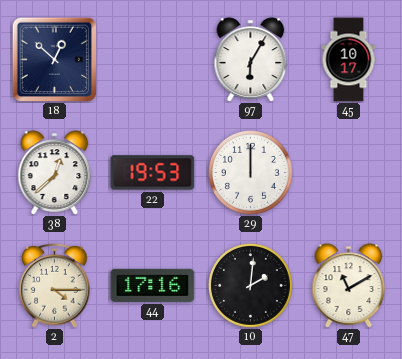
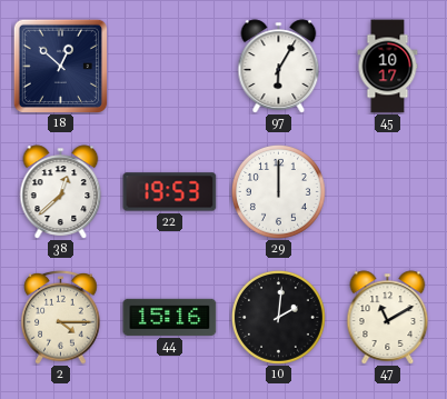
44: 17:16 -> 15:16 (170, 317)
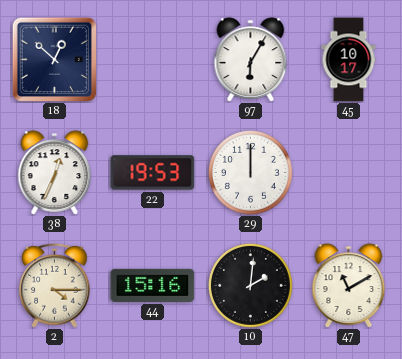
38: 12:38 -> 12:34 (55, 173)
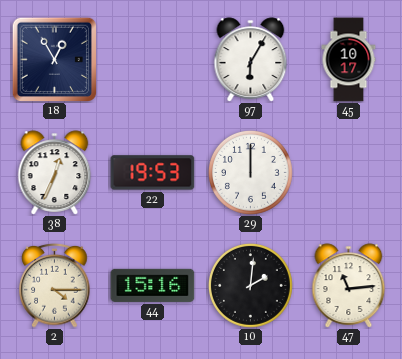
18: 12:52 -> 12:55 (54, 59)
47: 11:10 -> 11:14 (349, 286)
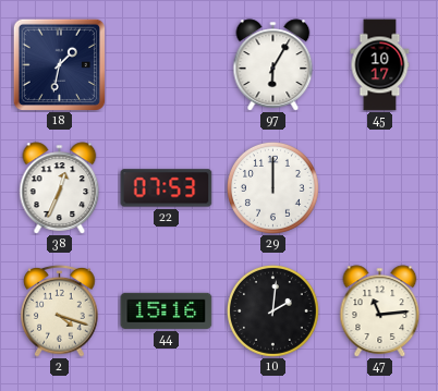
18: 12:55 -> 1:32 (59, 64)
22: 19:53 -> 07:53 (167, 188)
2: 4:15 -> 4:18 (60, 311)
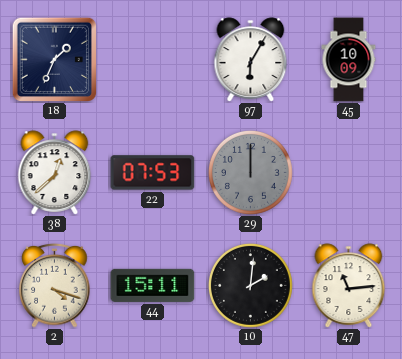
18: 1:32 -> 1:34 (54, 59)
45: 10:17 -> 10:09 (349, 60)
38: 12:34 -> 12:38 (55, 173)
29 dial: white -> grey (250, 172)
44: 15:16 -> 15:11 (153, 285)
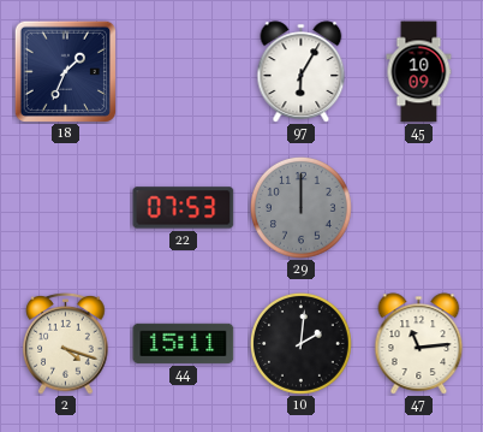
38: 12:38 -> none (55, 173)
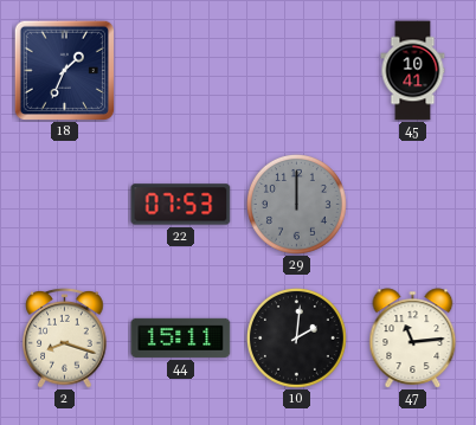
97: 6:05 -> none (302, 72)
45: 10:09 -> 10:41 (413, 71)
2: 4:18 -> 8:18 (65, 339)
